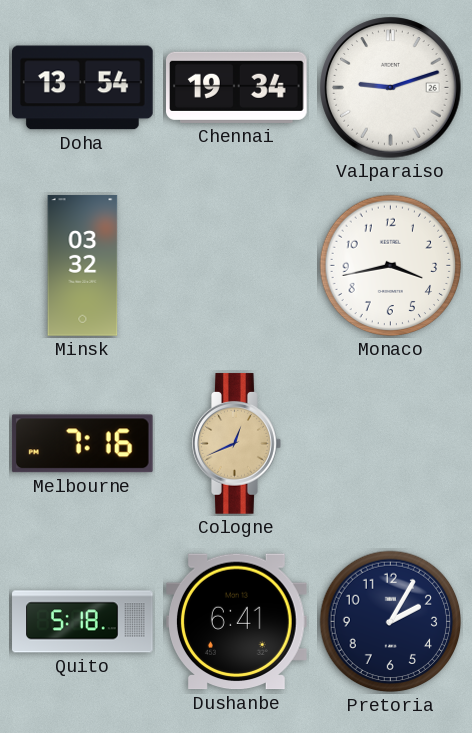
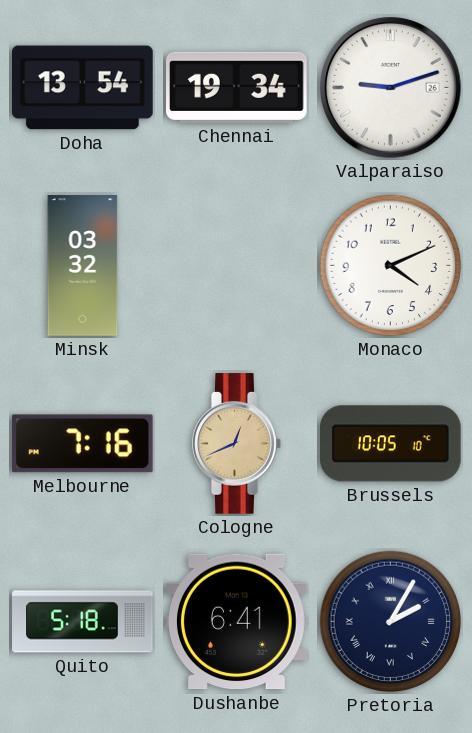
Monaco: 3:43 -> 4:11 (391, 266)
Brussels: none -> 10:05 (391, 444)
Pretoria numerals: Arabic -> Roman (391, 622)
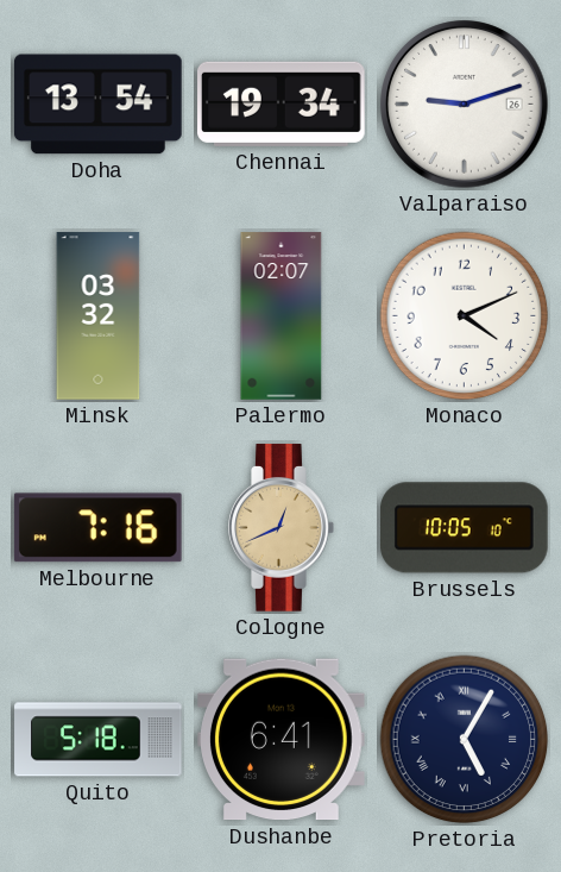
Palermo: none -> 02:07 (282, 316)
Pretoria: 2:05 -> 5:05 (465, 740)
